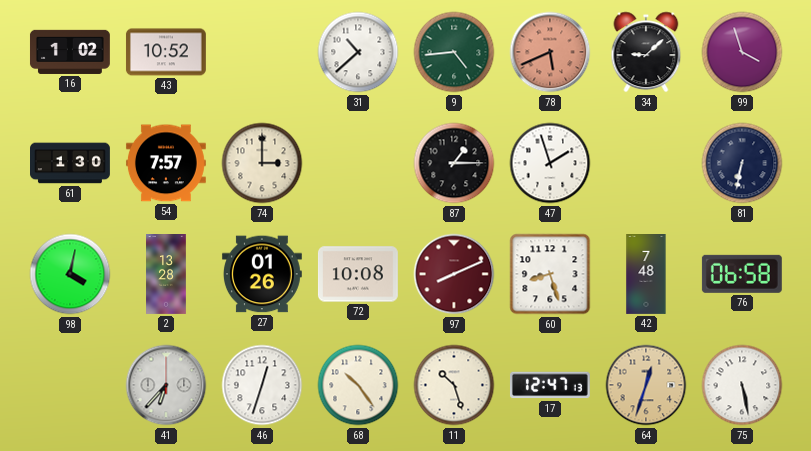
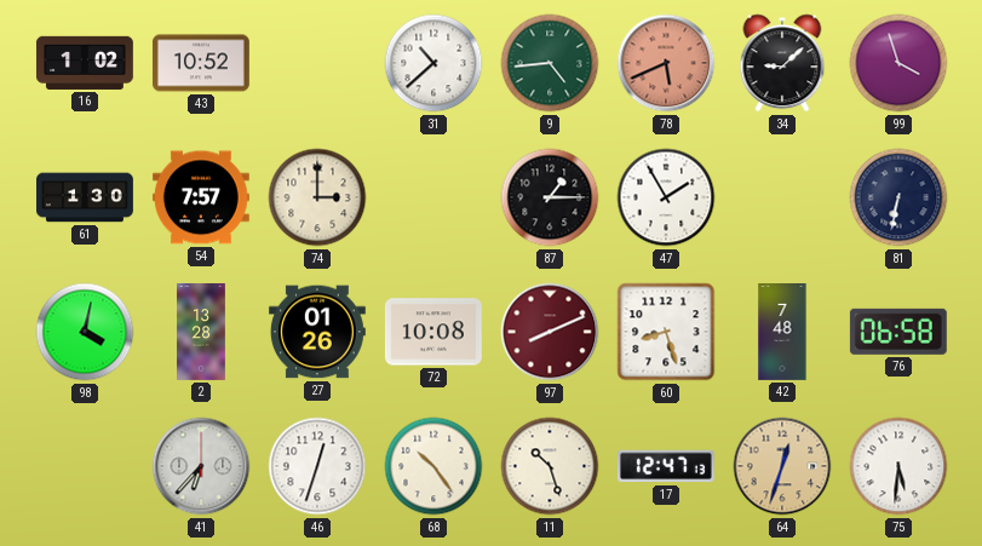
47: 1:57 -> 1:55 (666, 197)
75: 5:28 -> 5:31 (898, 466)
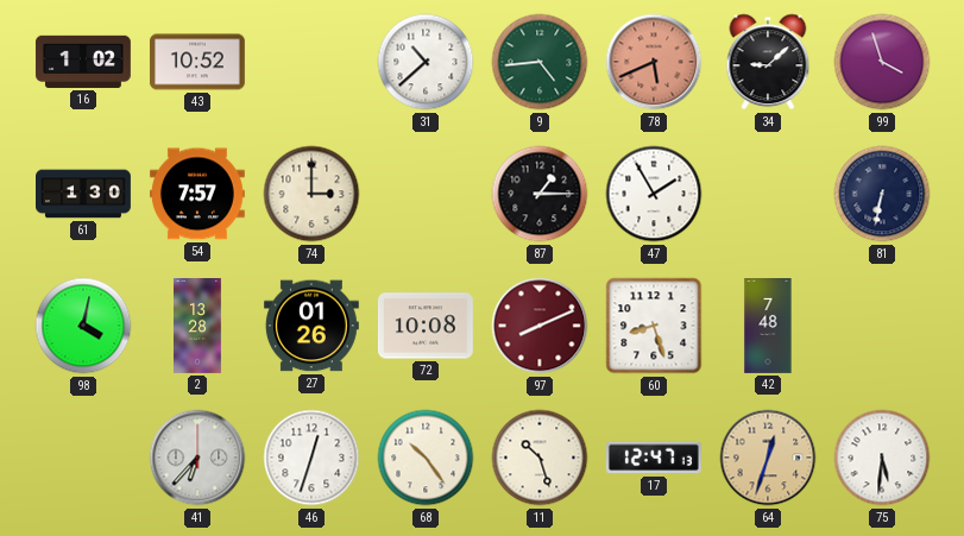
76: 06:58 -> none (898, 332)
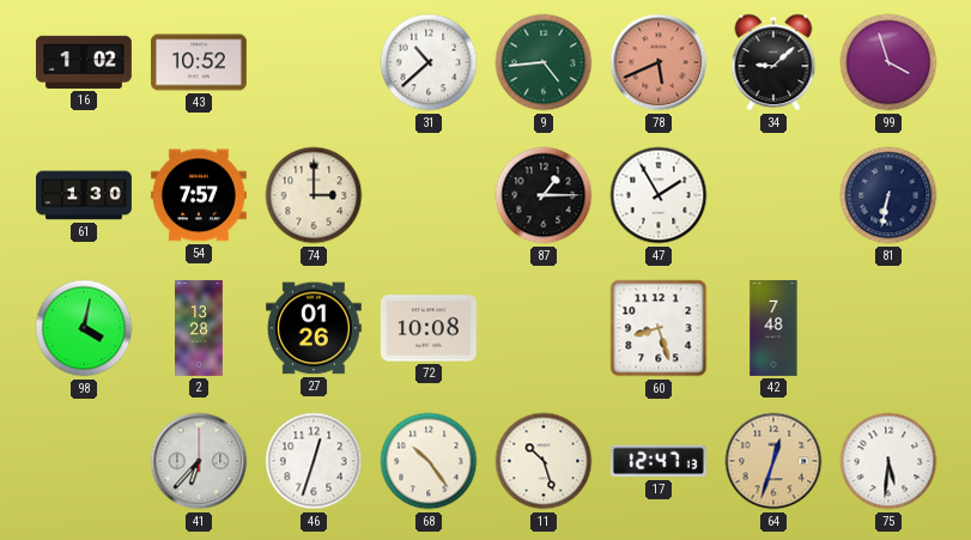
97: 8:11 -> none (540, 326)
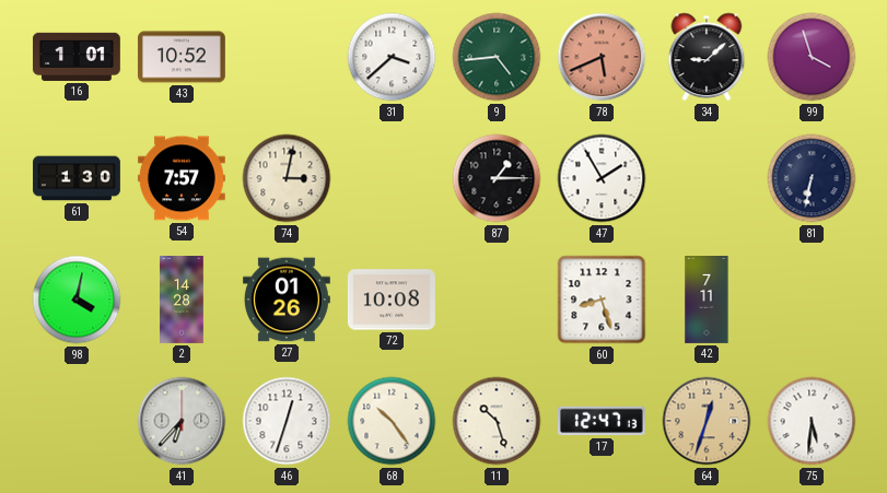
16: 1:02 -> 1:01 (77, 57)
31: 10:38 -> 3:38 (392, 57)
74: 3:00 -> 3:02 (287, 178)
2: 13:28 -> 14:28 (182, 301)
42: 7:48 -> 7:11 (707, 301)
